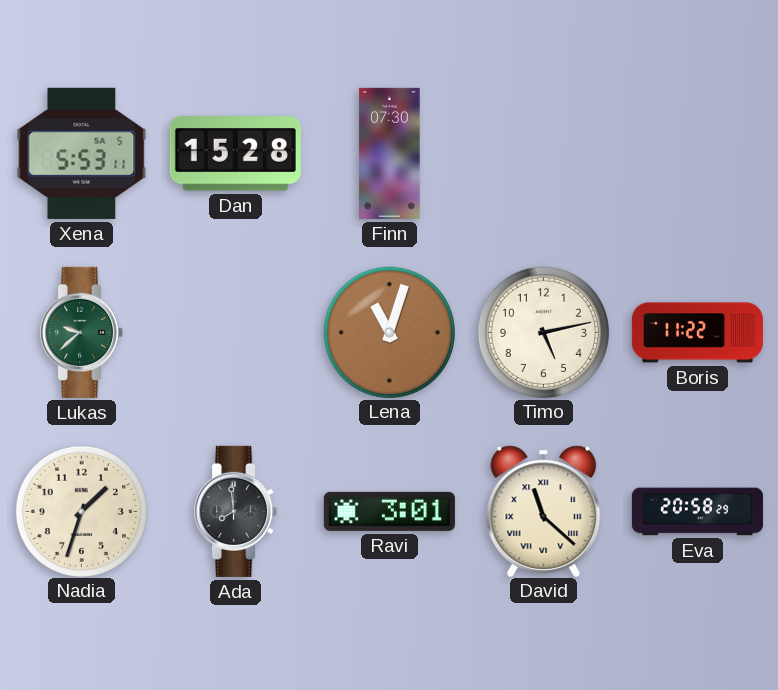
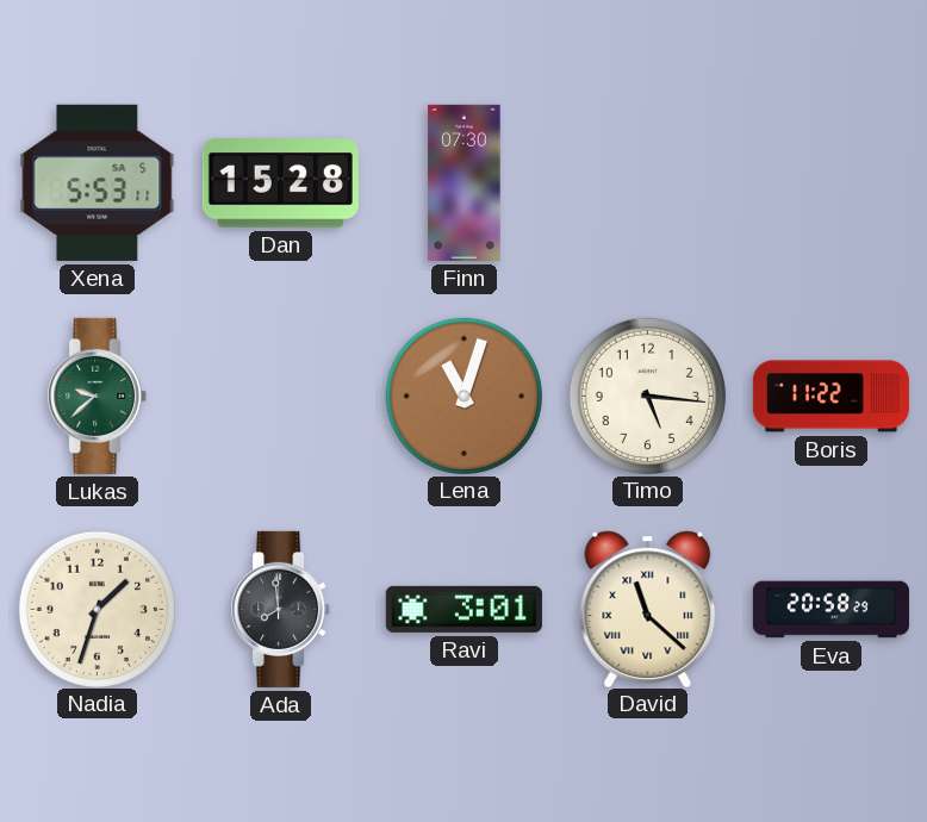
Timo: 5:13 -> 5:16 (647, 396)
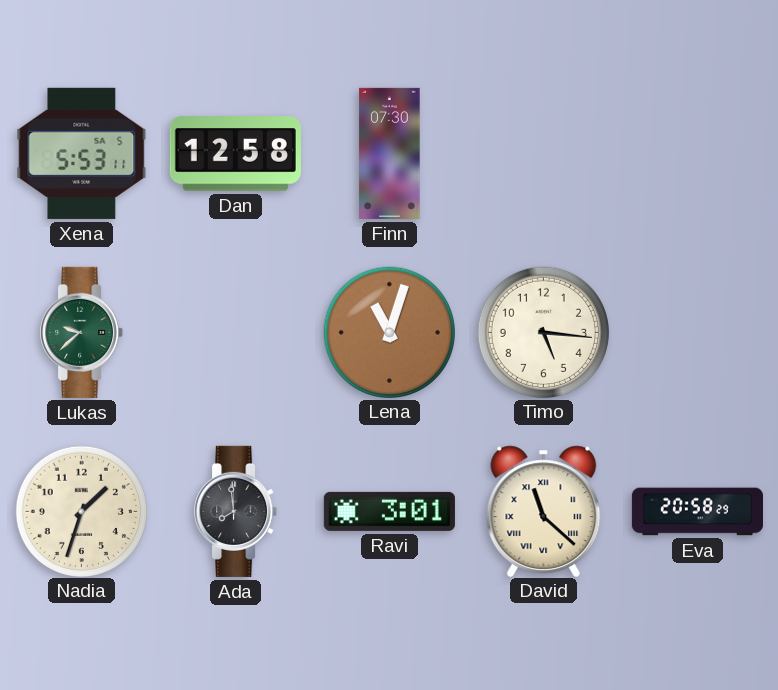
Dan: 15:28 -> 12:58 (235, 154)
Boris: 11:22 -> none (830, 397)
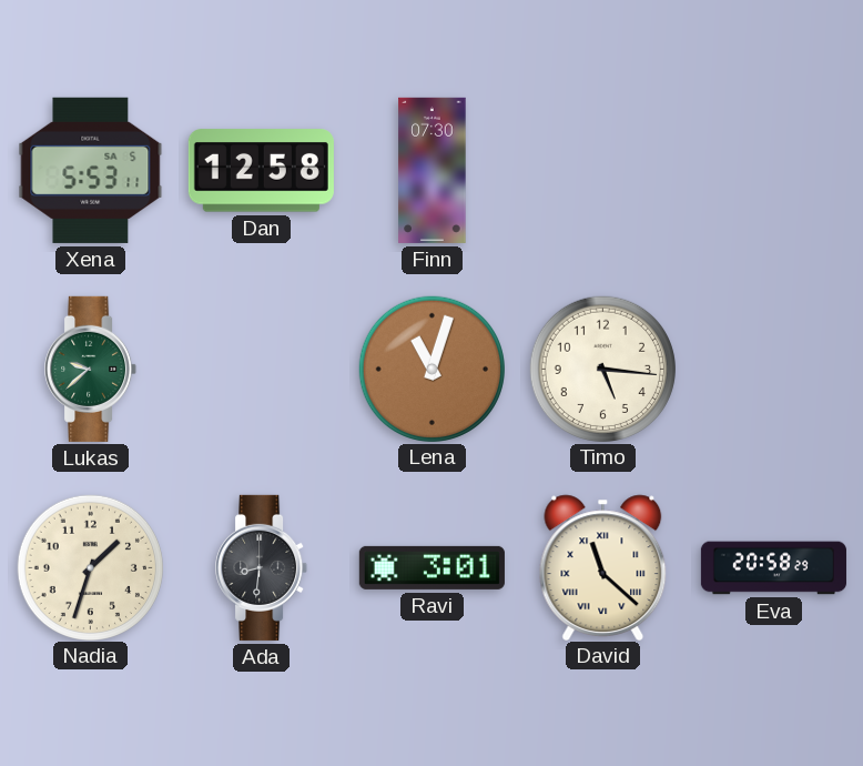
Ada: 7:59 -> 8:31 (262, 567)
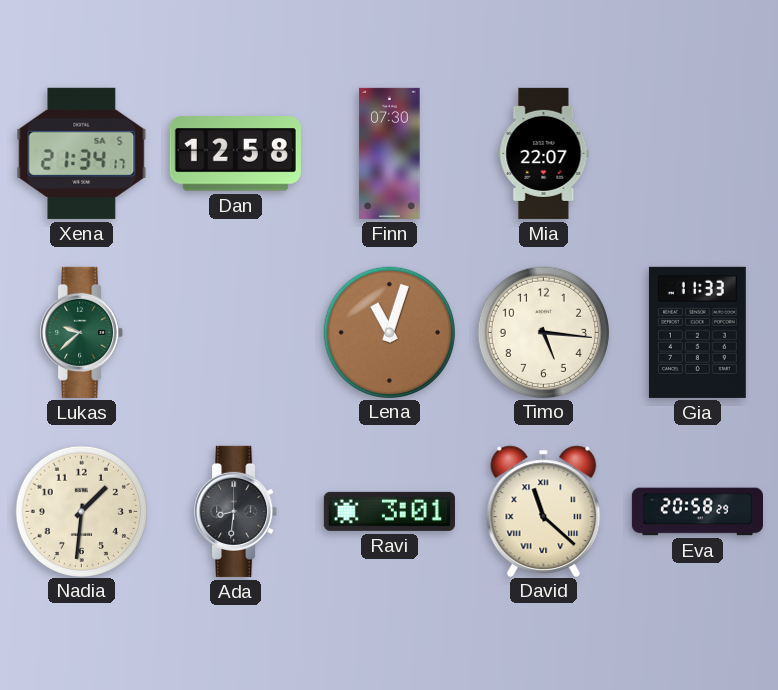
Xena: 5:53 -> 21:34 (82, 153)
Mia: none -> 22:07 (544, 153)
Gia: none -> 11:33 (697, 332)
Nadia: 1:33 -> 1:31 (81, 511)
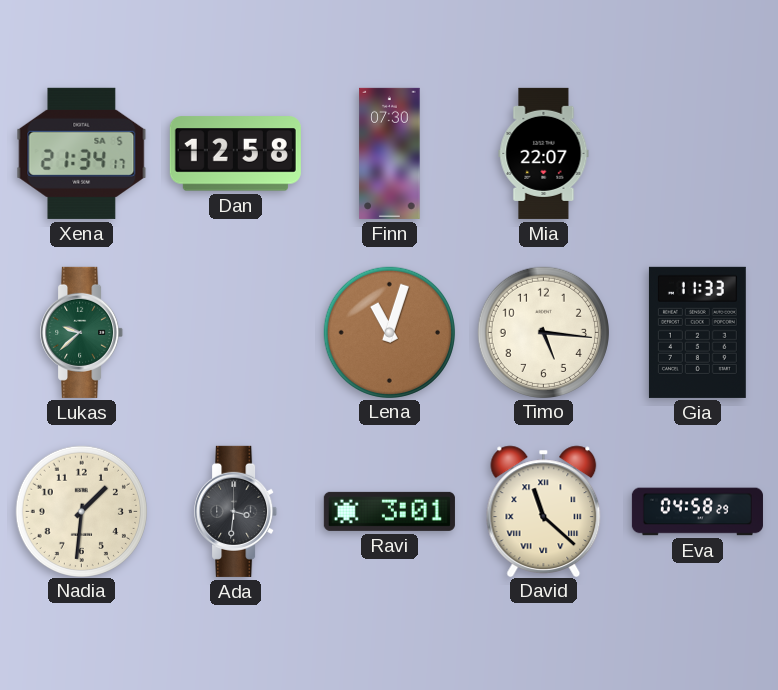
Ada: 8:31 -> 3:31 (236, 511)
Eva: 20:58 -> 04:58 (697, 512)
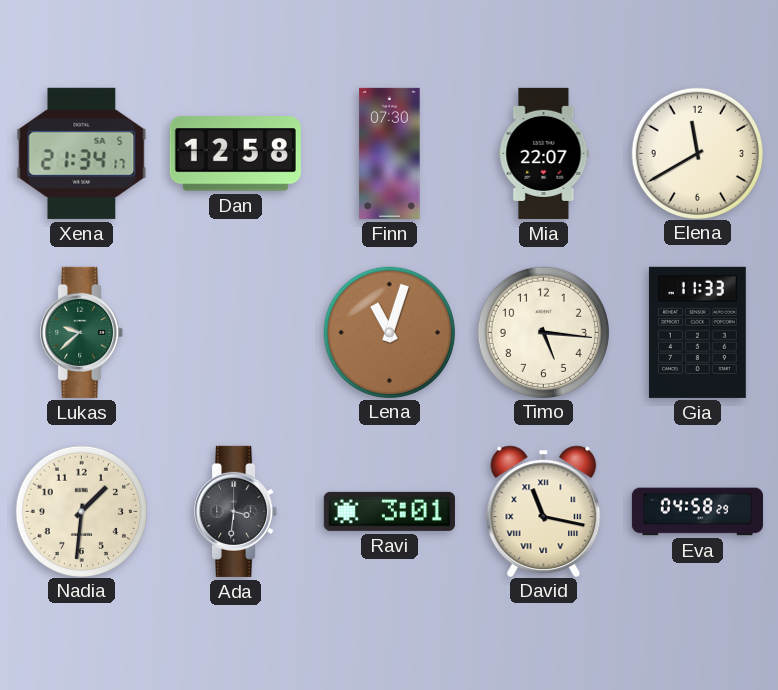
Elena: none -> 11:40 (697, 153)
David: 11:22 -> 11:17 (544, 511)
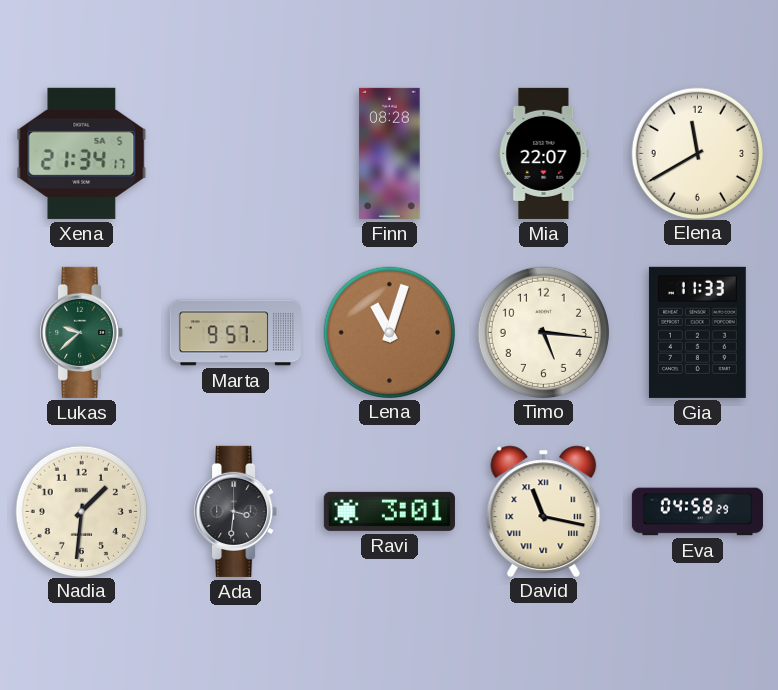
Dan: 12:58 -> none (235, 154)
Finn: 07:30 -> 08:28 (390, 153)
Marta: none -> 9:57 (235, 333)
